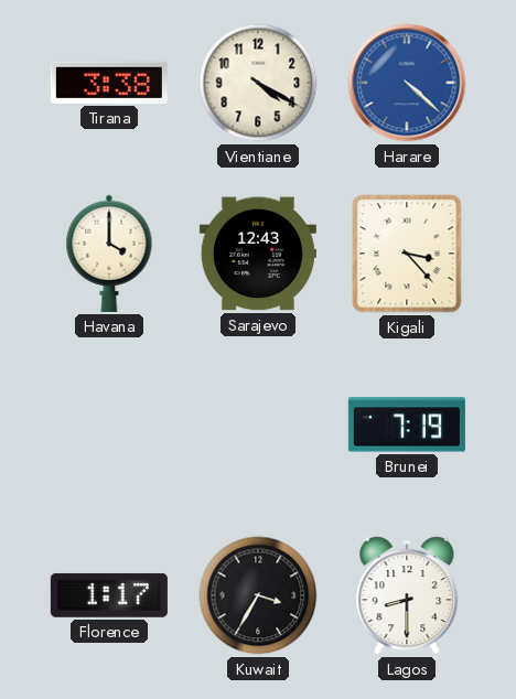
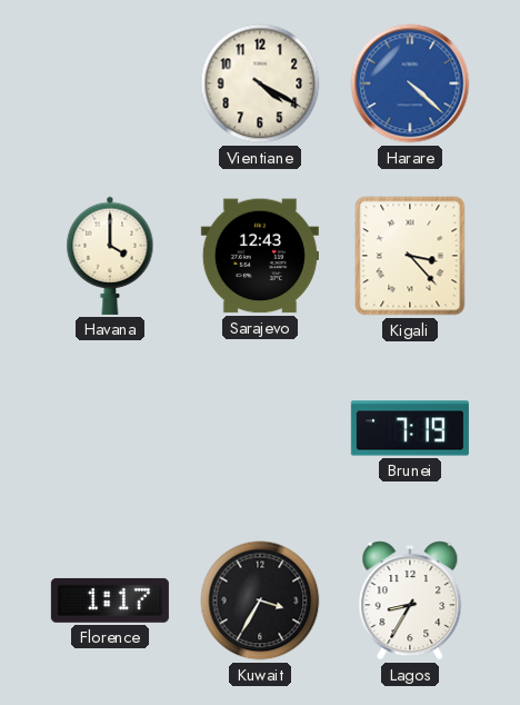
Tirana: 3:38 -> none (109, 83)
Lagos: 8:30 -> 8:35 (410, 600)
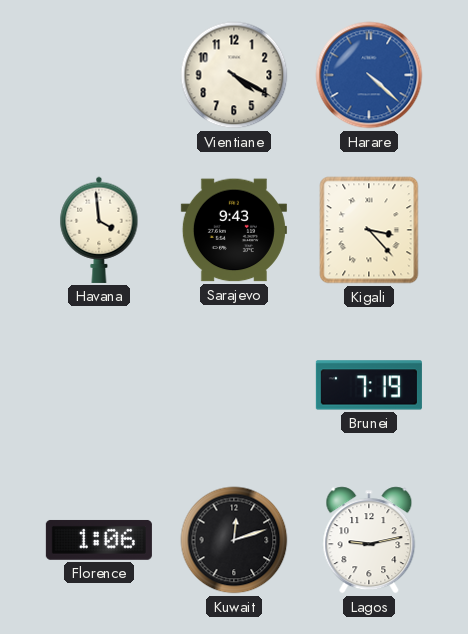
Havana: 4:00 -> 3:59 (99, 230)
Sarajevo: 12:43 -> 9:43 (234, 230)
Florence: 1:17 -> 1:06 (99, 540)
Kuwait: 3:35 -> 12:12 (234, 540)
Lagos: 8:35 -> 9:13 (369, 540)
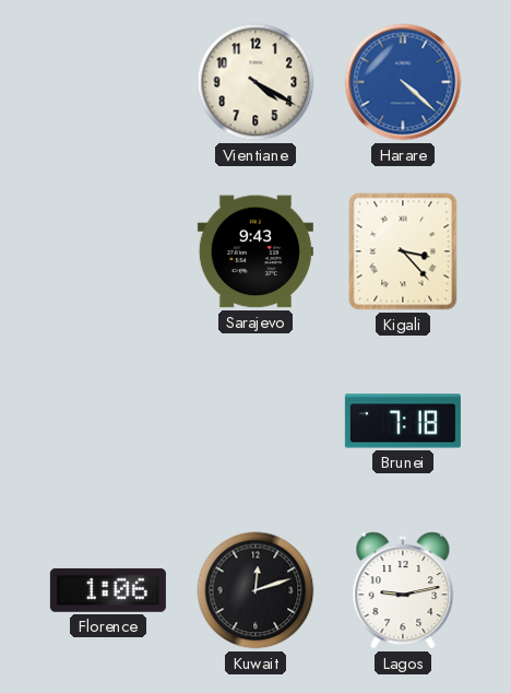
Havana: 3:59 -> none (99, 230)
Brunei: 7:19 -> 7:18 (403, 421)
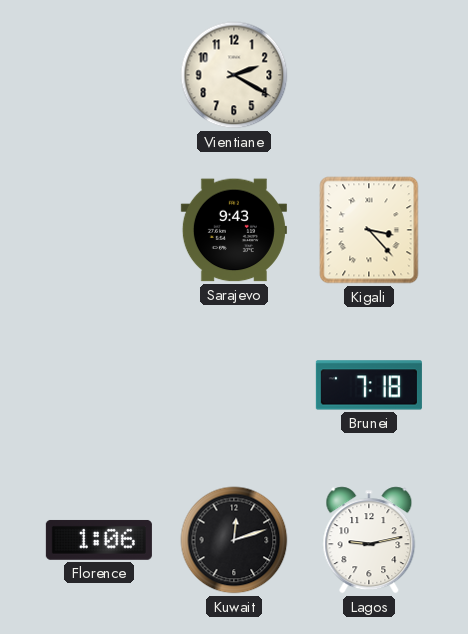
Vientiane: 4:20 -> 2:20 (234, 75)
Harare: 4:22 -> none (403, 82)
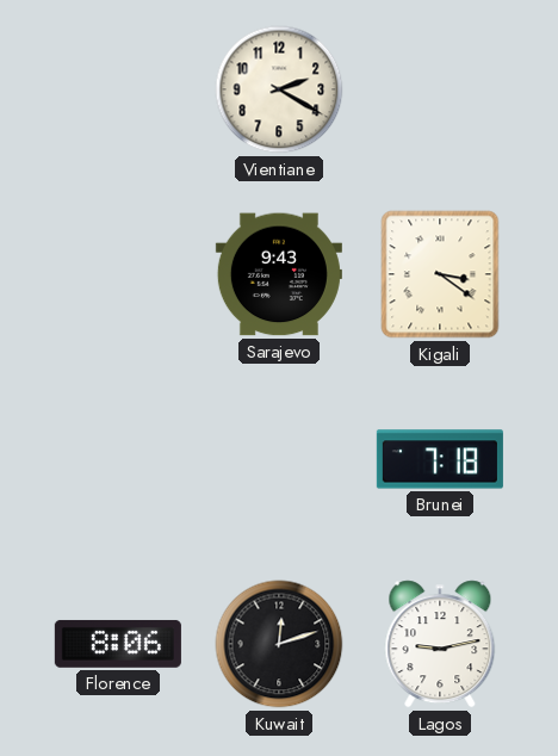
Kigali: 3:23 -> 3:21 (440, 274)
Florence: 1:06 -> 8:06 (118, 644)
